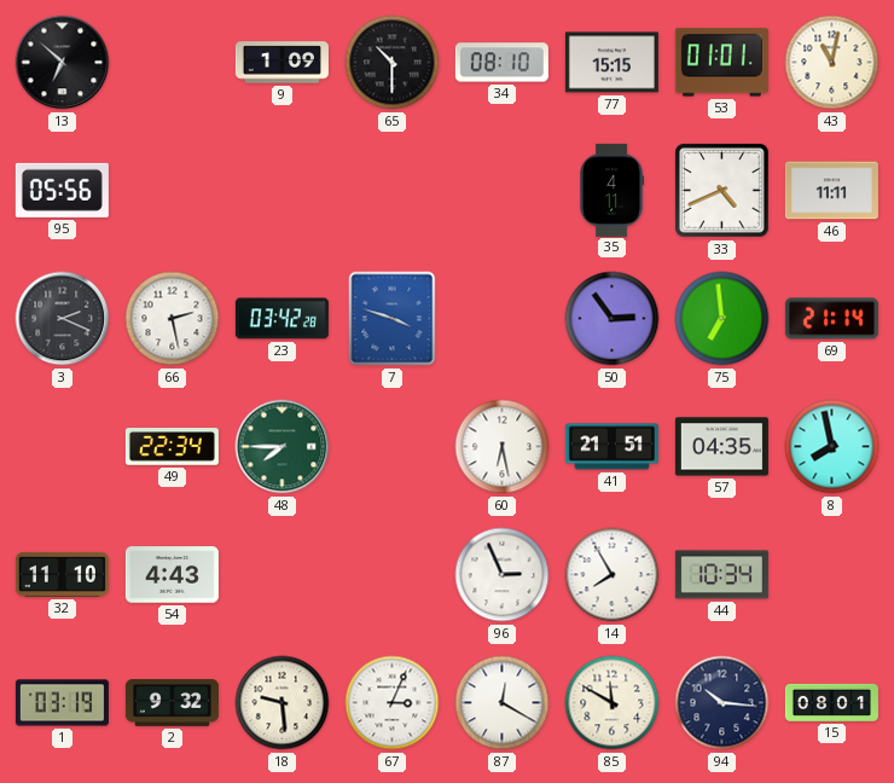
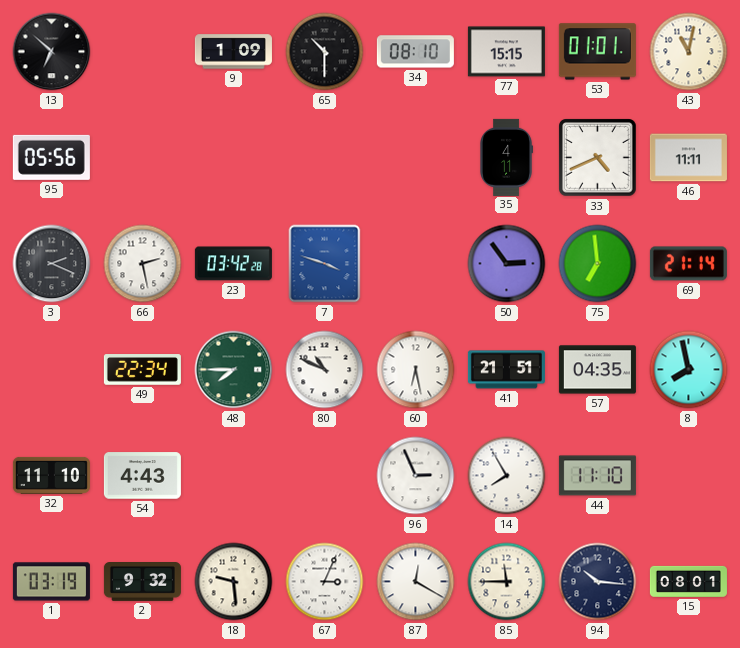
80: none -> 10:49 (325, 370)
44: 10:34 -> 11:10 (597, 476)
85: 11:50 -> 11:45 (507, 582)
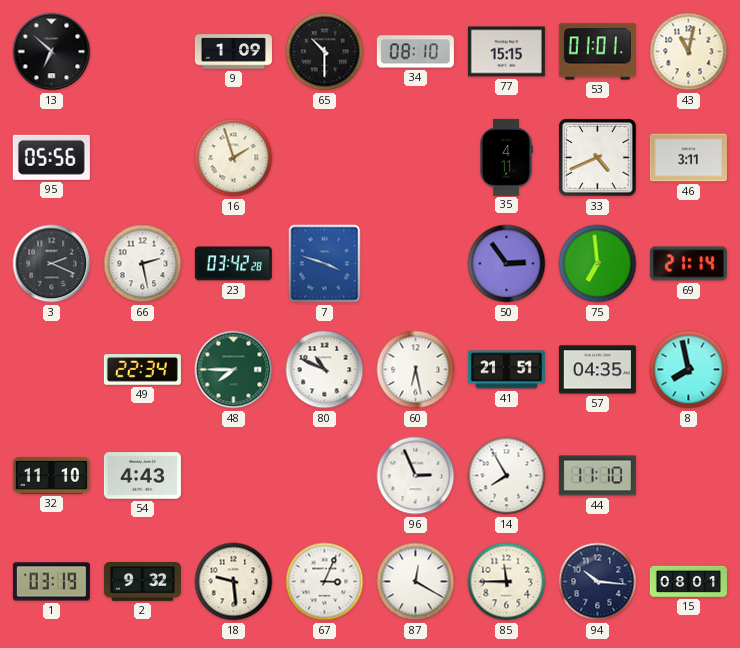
16: none -> 1:57 (234, 158)
46: 11:11 -> 3:11 (688, 158)
